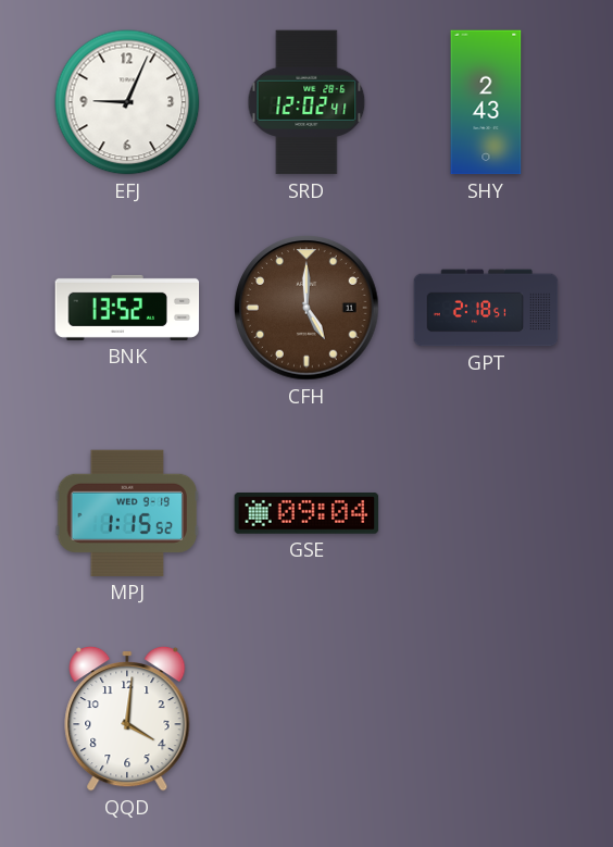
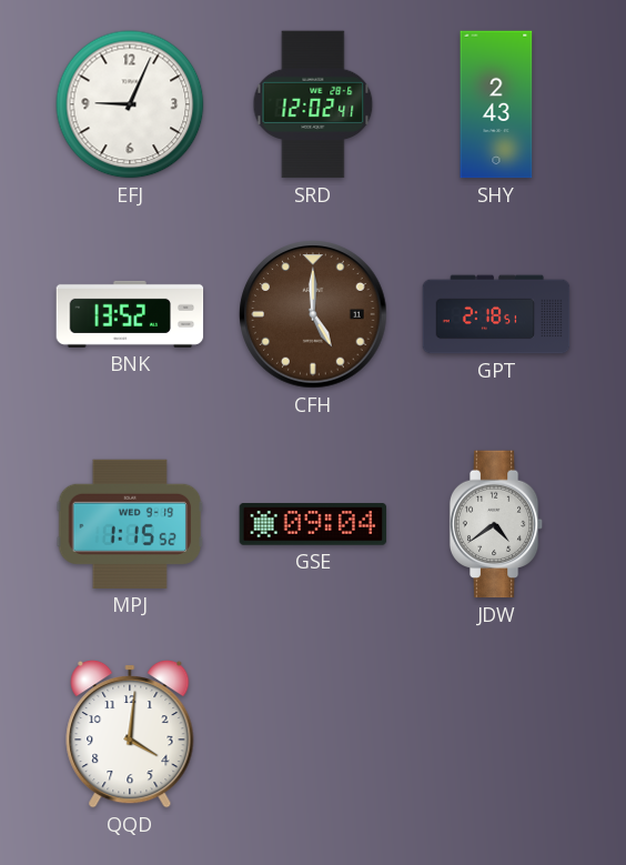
JDW: none -> 4:39 (496, 524)
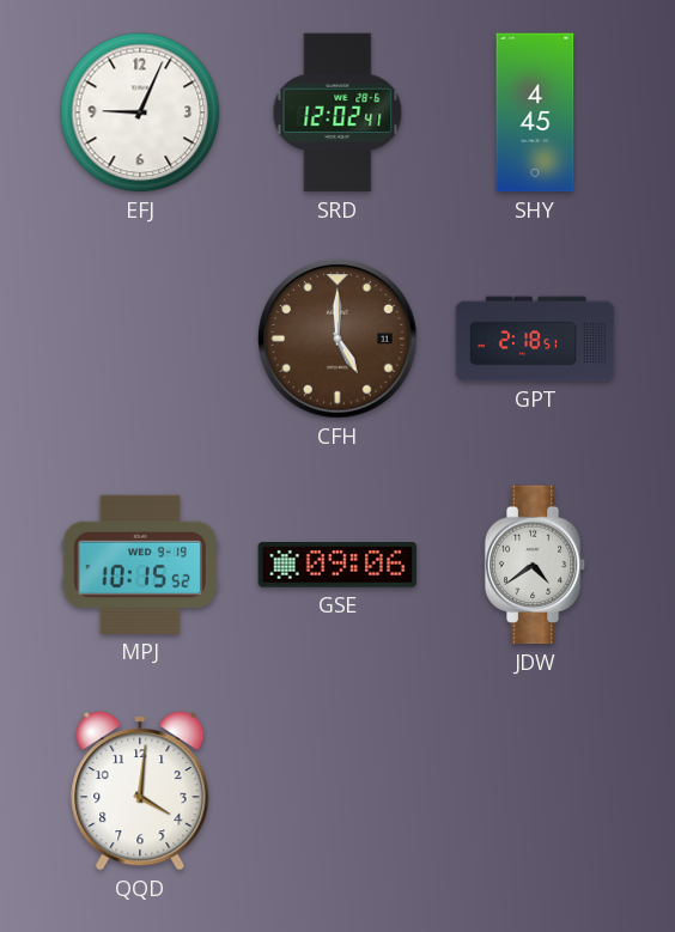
SHY: 2:43 -> 4:45 (535, 112)
BNK: 13:52 -> none (130, 314)
MPJ: 1:15 -> 10:15 (140, 565)
GSE: 09:04 -> 09:06 (337, 566)
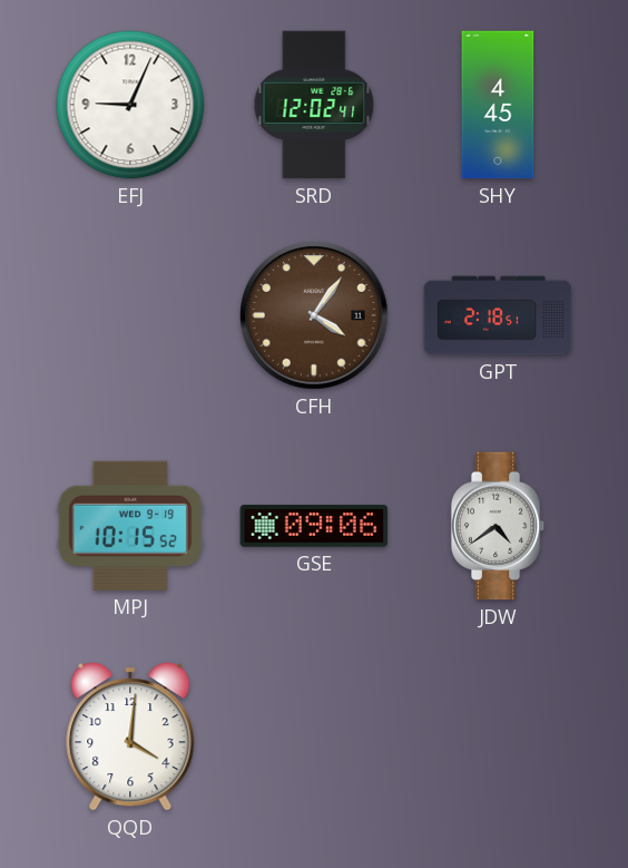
CFH: 5:00 -> 4:06 (314, 315)
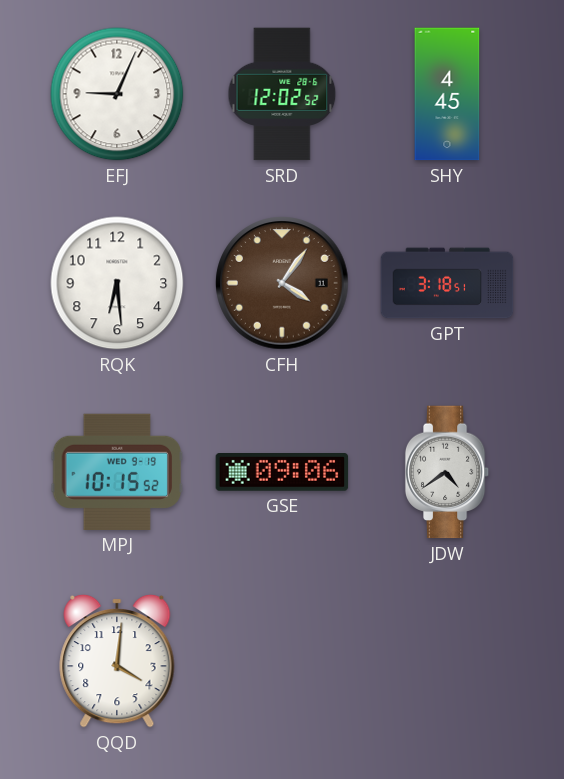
SRD: 12:02:41 -> 12:02:52 (282, 94)
RQK: none -> 6:29 (117, 283)
GPT: 2:18 -> 3:18 (447, 283)
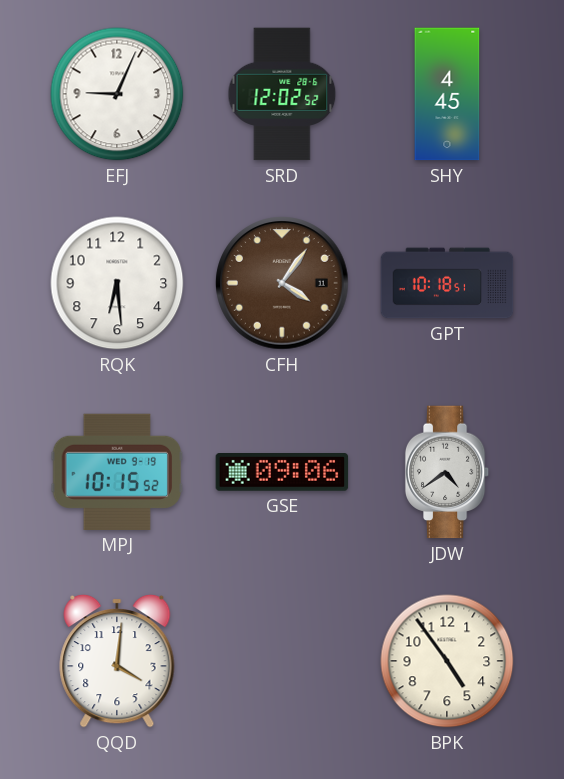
GPT: 3:18 -> 10:18 (447, 283)
BPK: none -> 4:54 (447, 661)
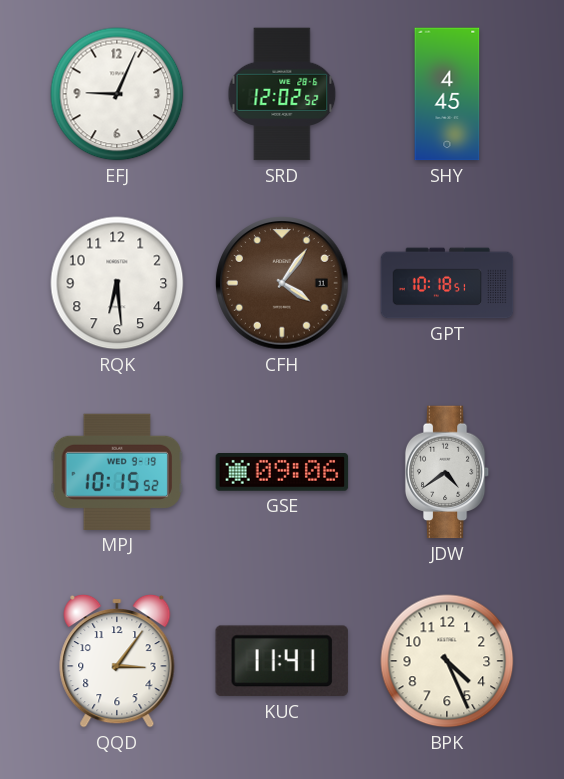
QQD: 4:01 -> 3:06 (117, 661)
KUC: none -> 11:41 (282, 661)
BPK: 4:54 -> 4:26 (447, 661)
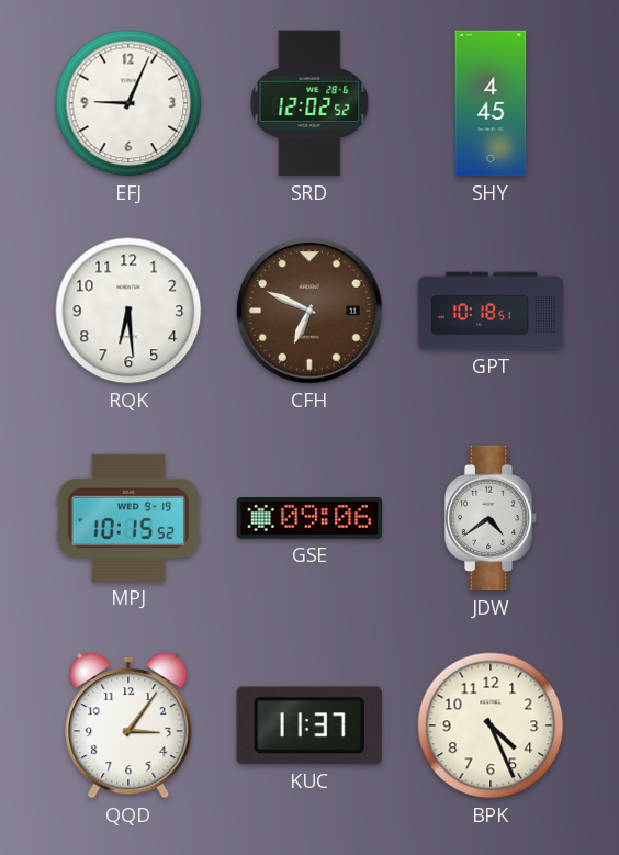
CFH: 4:06 -> 6:49 (309, 311)
KUC: 11:41 -> 11:37 (309, 725)
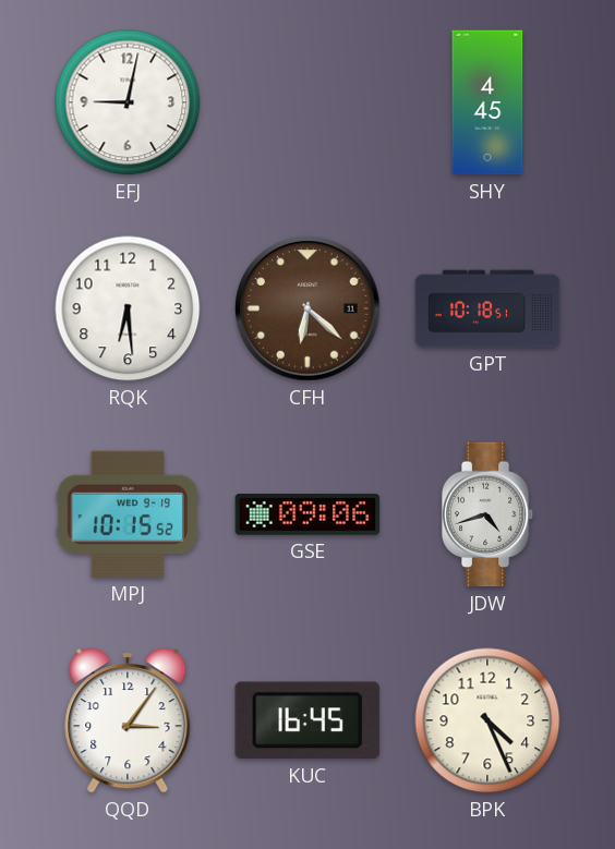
EFJ: 9:04 -> 9:02 (128, 102)
SRD: 12:02 -> none (309, 103)
CFH: 6:49 -> 6:22 (307, 308)
JDW: 4:39 -> 4:42 (487, 514)
KUC: 11:37 -> 16:45 (307, 720)
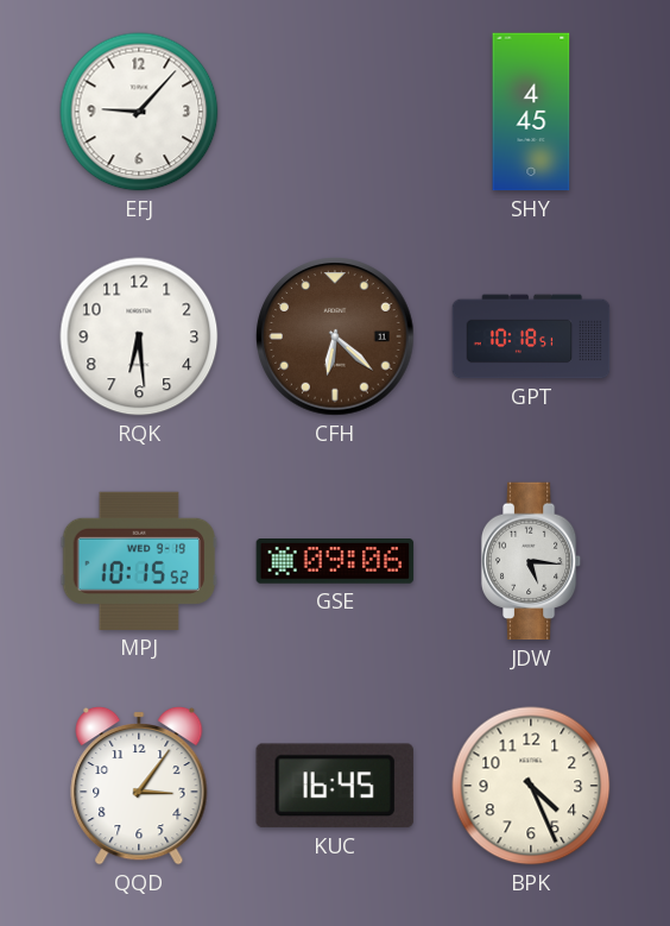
EFJ: 9:02 -> 9:07 (139, 112)
JDW: 4:42 -> 5:16 (531, 561)
